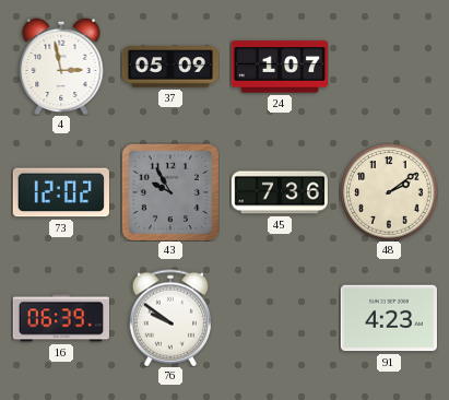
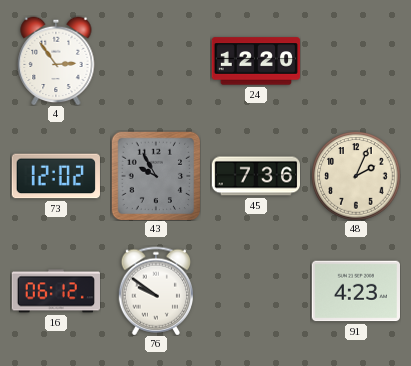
4: 2:58 -> 2:54 (56, 61)
37: 05:09 -> none (169, 67)
24: 1:07 -> 12:20 (256, 61)
48: 2:09 -> 2:04 (356, 176)
16: 06:39 -> 06:12 (55, 291)
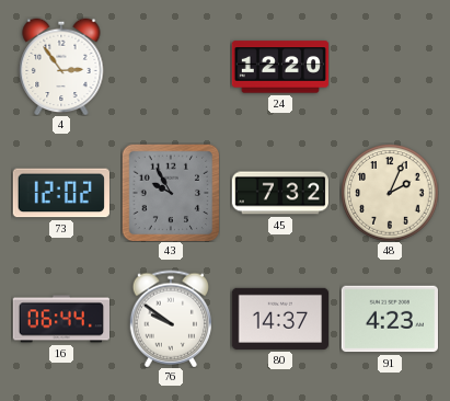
45: 7:36 -> 7:32 (279, 193)
16: 06:12 -> 06:44 (60, 319)
80: none -> 14:37 (279, 319)
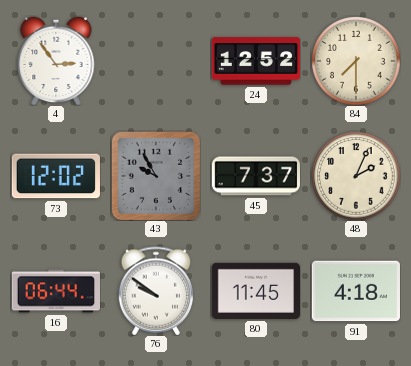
24: 12:20 -> 12:52 (256, 61)
84: none -> 7:30 (356, 61)
45: 7:32 -> 7:37 (255, 176)
80: 14:37 -> 11:45 (255, 291)
91: 4:23 -> 4:18 (355, 291)
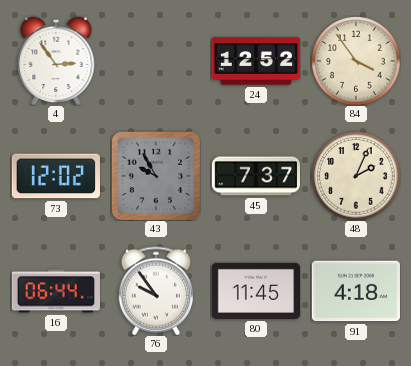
84: 7:30 -> 3:54 (356, 61)
76: 9:51 -> 9:54 (155, 291)
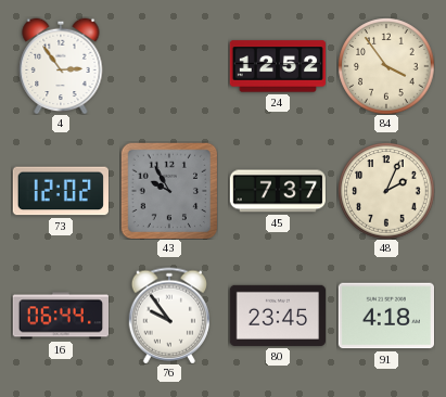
80: 11:45 -> 23:45 (277, 316)
